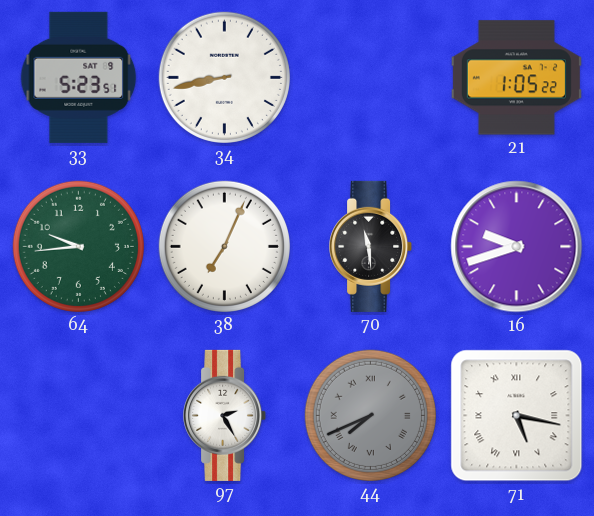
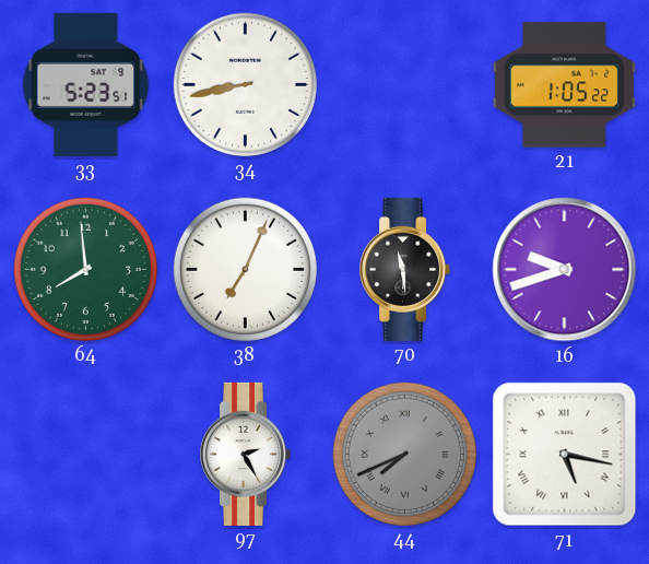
64: 9:44 -> 7:59 (85, 269)
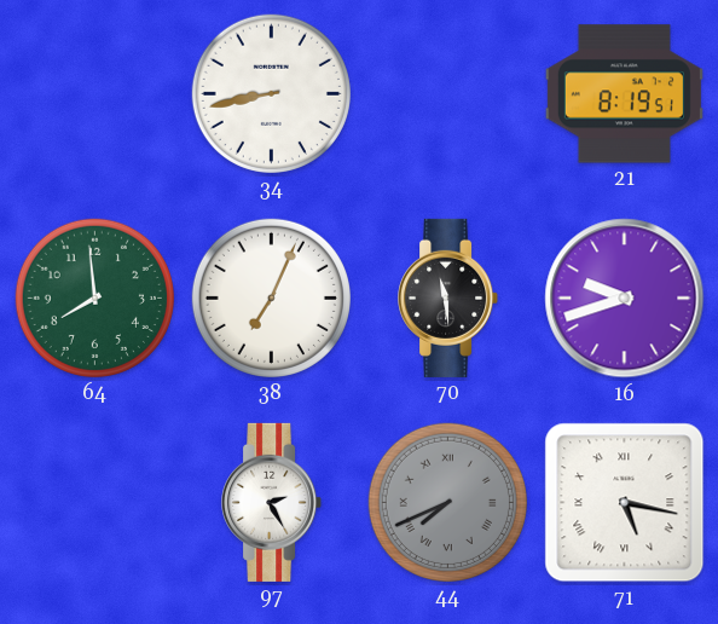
33: 5:23 -> none (86, 84)
21: 1:05 -> 8:19 (624, 94)
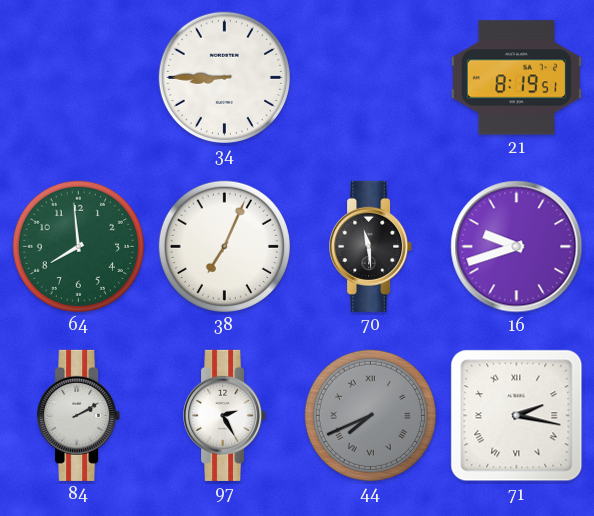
34: 8:43 -> 8:45 (224, 77)
84: none -> 2:10 (79, 415)
71: 5:17 -> 2:17 (517, 416)
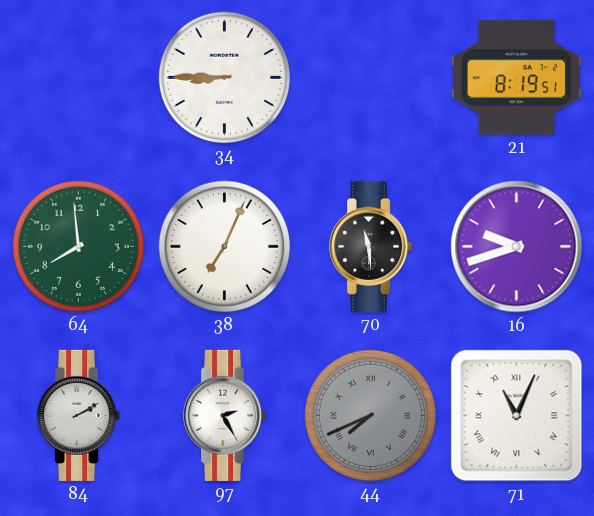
71: 2:17 -> 11:04 (517, 416)
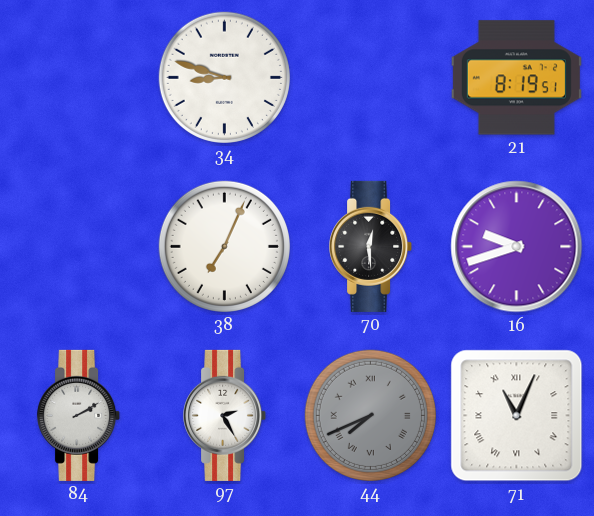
34: 8:45 -> 8:48 (224, 77)
64: 7:59 -> none (78, 246)
70: 11:29 -> 12:29 (371, 246)
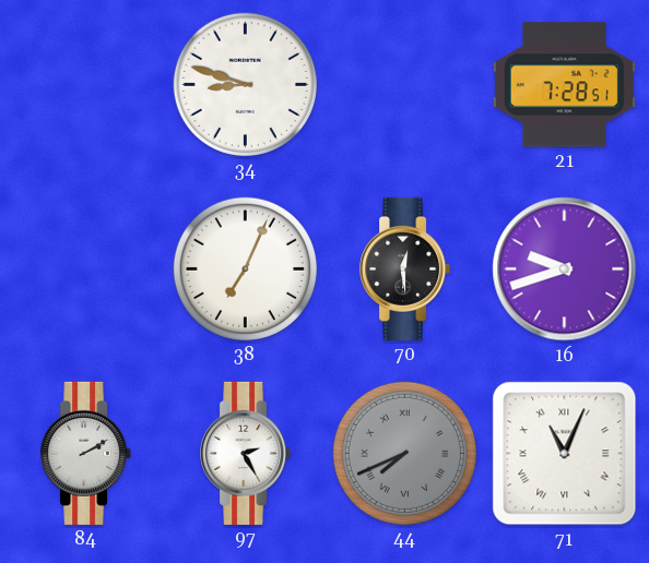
21: 8:19 -> 7:28 (564, 85)
